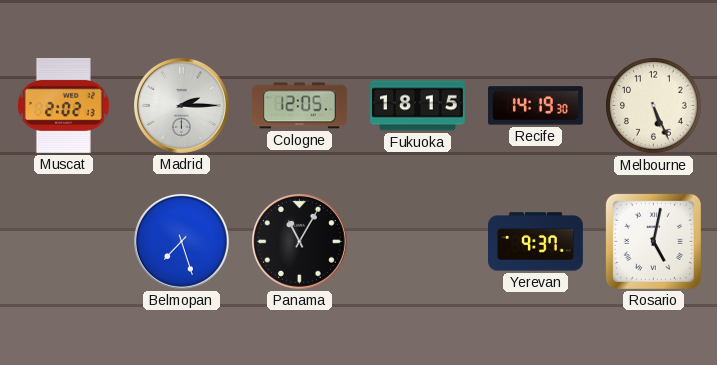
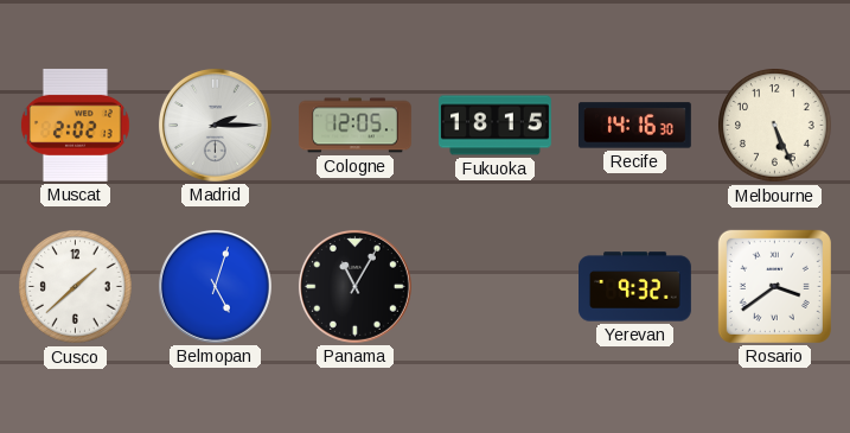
Recife: 14:19 -> 14:16 (635, 126)
Cusco: none -> 1:38 (76, 287)
Belmopan: 7:27 -> 5:03 (215, 286)
Yerevan: 9:37 -> 9:32 (635, 287)
Rosario: 5:02 -> 3:39 (774, 286)
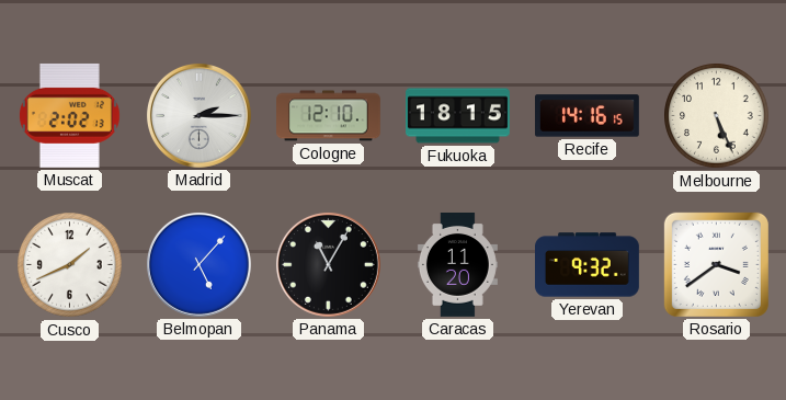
Cologne: 12:05 -> 12:10 (329, 116)
Recife: 14:16:30 -> 14:16:15 (588, 116)
Cusco: 1:38 -> 1:41 (70, 265)
Belmopan: 5:03 -> 5:07 (198, 264)
Caracas: none -> 11:20 (457, 265)
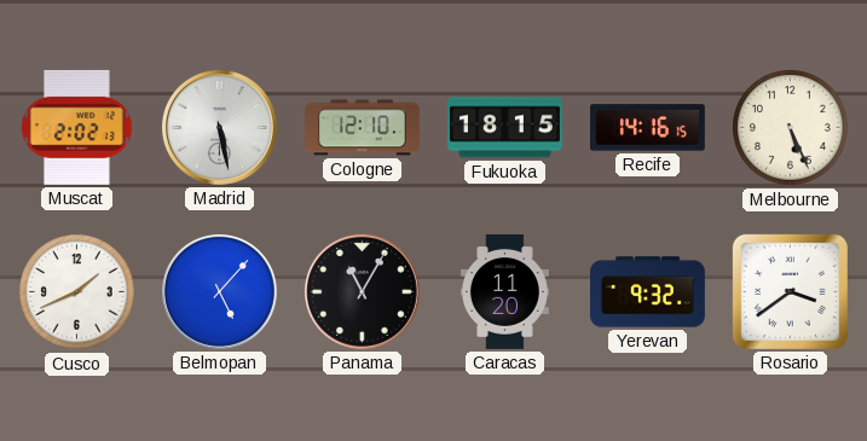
Madrid: 2:15 -> 5:28 (219, 127)
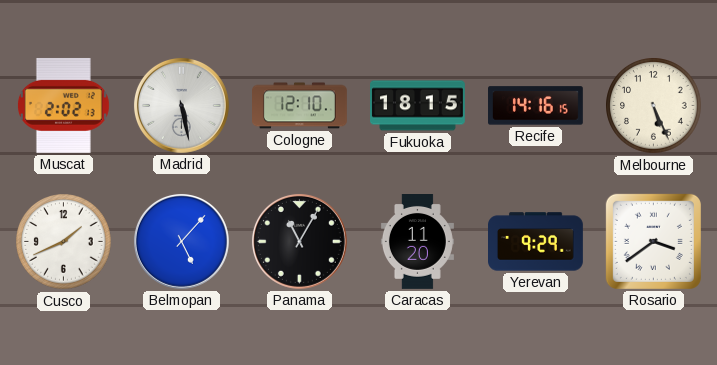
Yerevan: 9:32 -> 9:29 (536, 242)
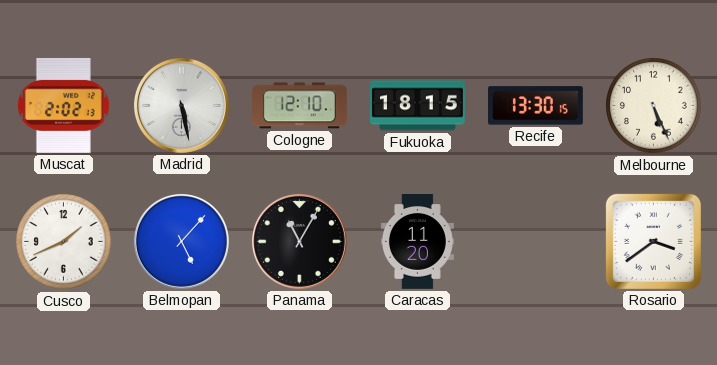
Recife: 14:16 -> 13:30 (536, 106)
Yerevan: 9:29 -> none (536, 242)
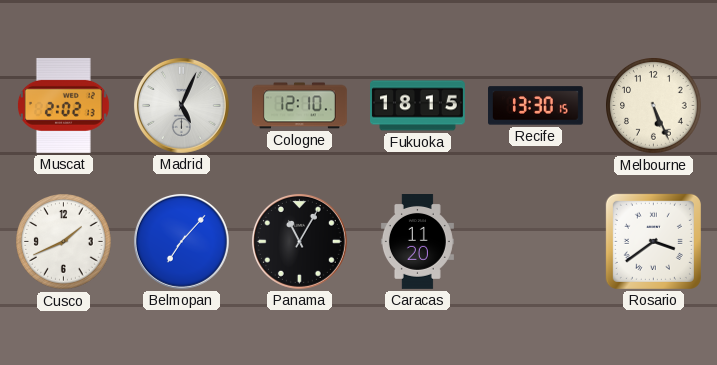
Madrid: 5:28 -> 5:04 (181, 105)
Belmopan: 5:07 -> 7:07 (181, 241)
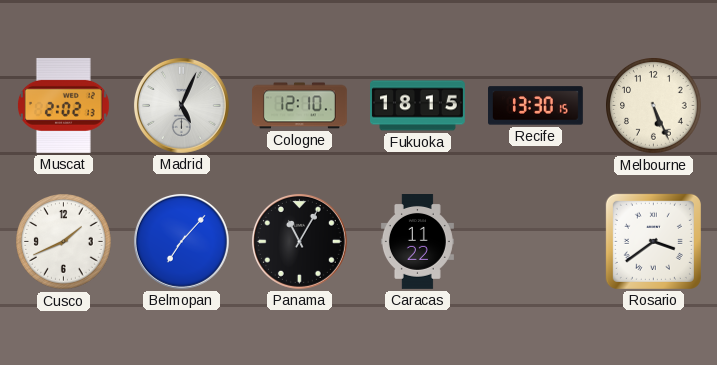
Caracas: 11:20 -> 11:22 (417, 242)
